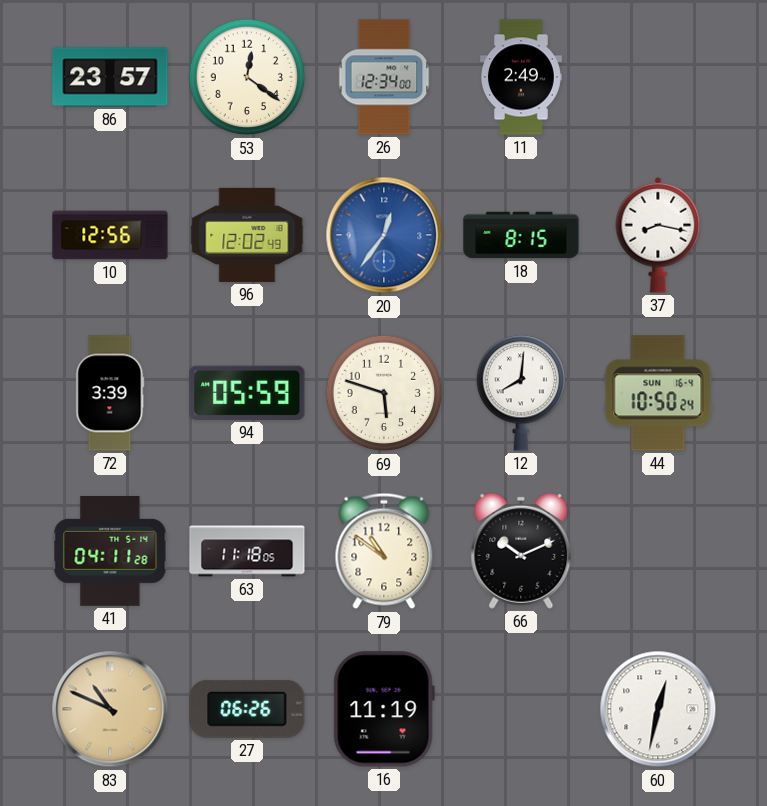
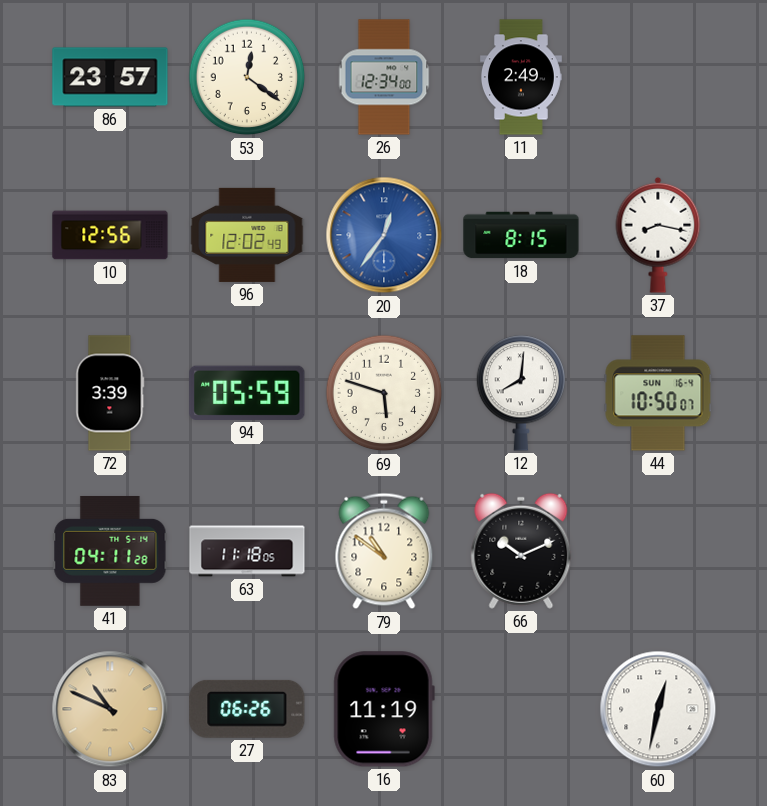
44: 10:50:24 -> 10:50:07 (658, 393)
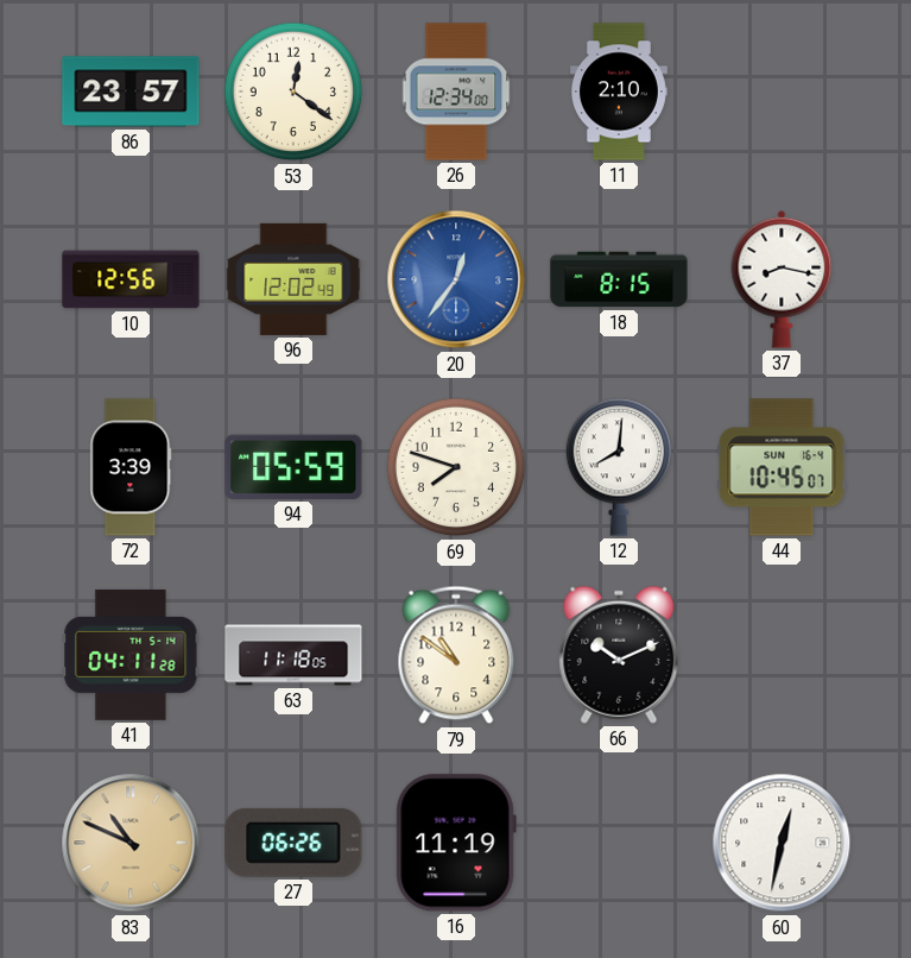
11: 2:49 -> 2:10 (619, 92)
69: 5:48 -> 7:48 (456, 467)
44: 10:50 -> 10:45 (782, 467)
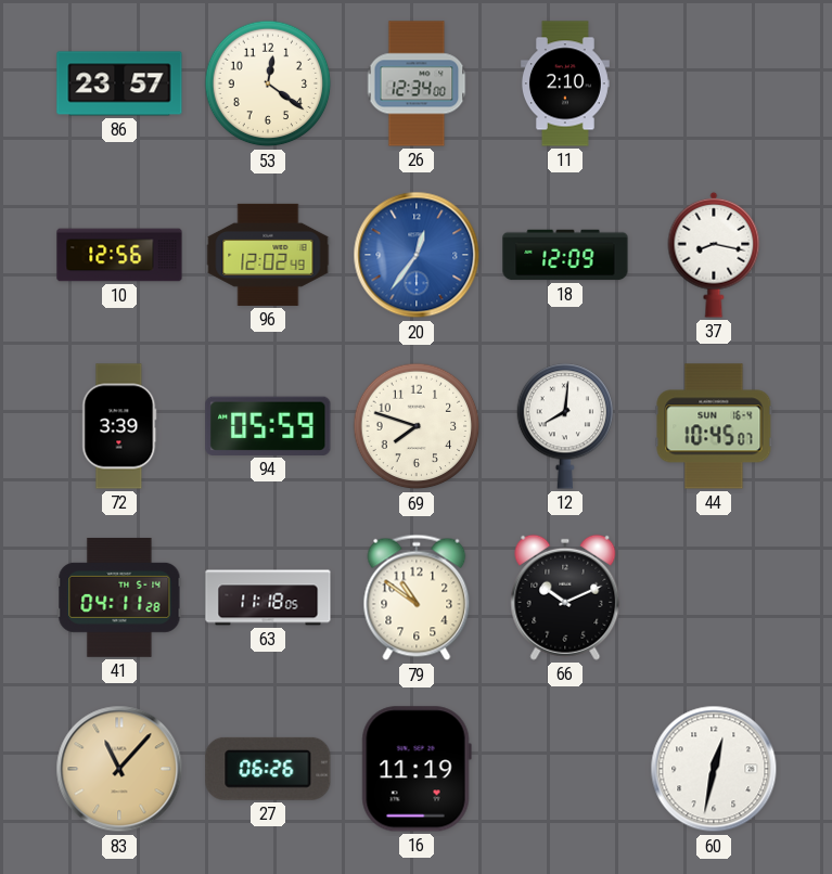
18: 8:15 -> 12:09 (565, 255)
83: 10:49 -> 11:07 (119, 769)
